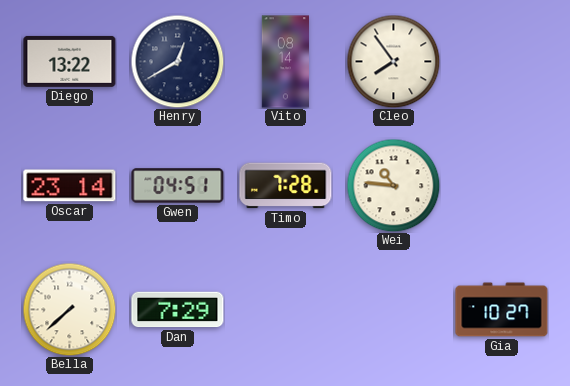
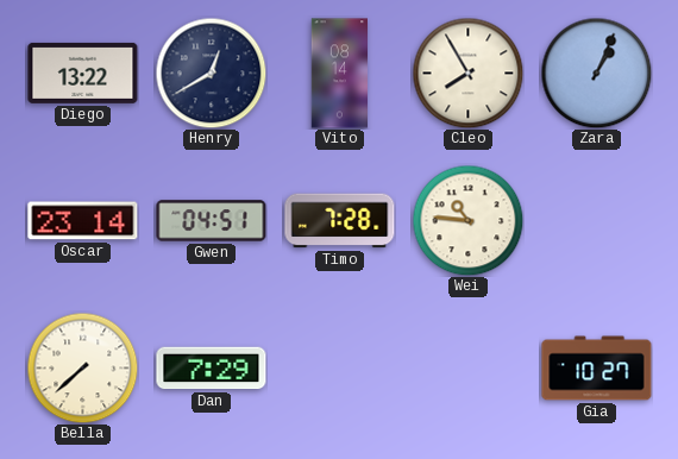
Cleo: 7:54 -> 7:55 (467, 73)
Zara: none -> 1:04 (596, 73)
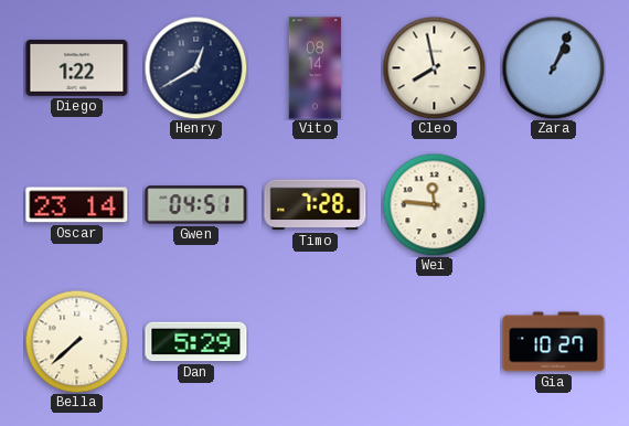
Diego: 13:22 -> 1:22 (77, 67)
Cleo: 7:55 -> 7:58 (434, 67)
Wei: 10:46 -> 11:46 (434, 204)
Dan: 7:29 -> 5:29 (196, 342)
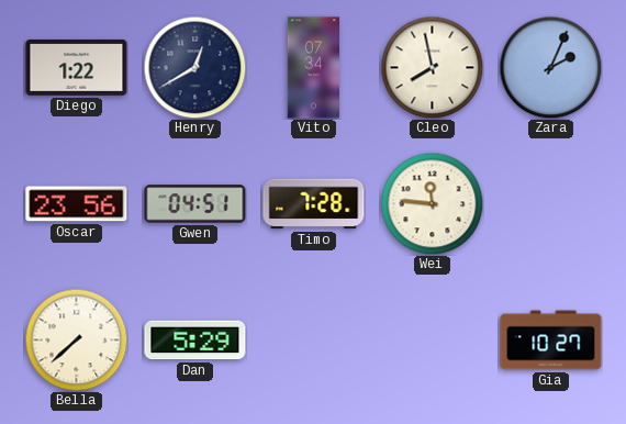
Vito: 08:14 -> 07:34 (314, 68)
Zara: 1:04 -> 2:04 (550, 67)
Oscar: 23:14 -> 23:56 (77, 204)
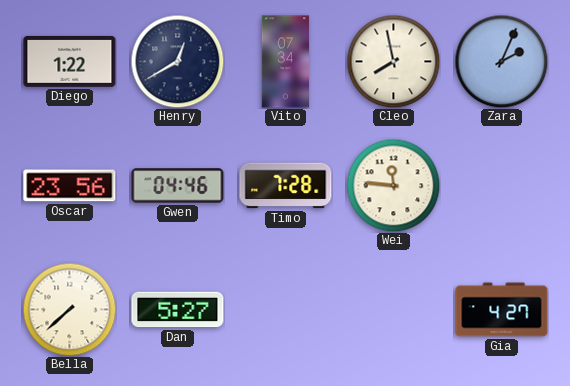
Gwen: 04:51 -> 04:46 (178, 186)
Dan: 5:29 -> 5:27 (178, 310)
Gia: 10:27 -> 4:27 (502, 310)
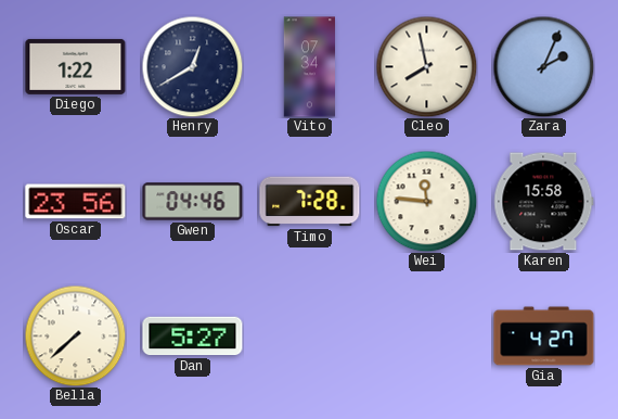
Karen: none -> 15:58 (544, 202)
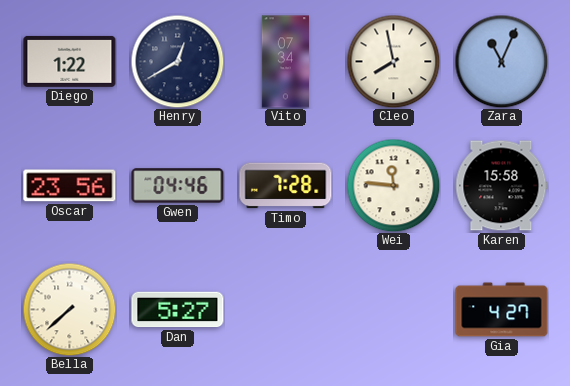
Zara: 2:04 -> 11:04 (501, 61)
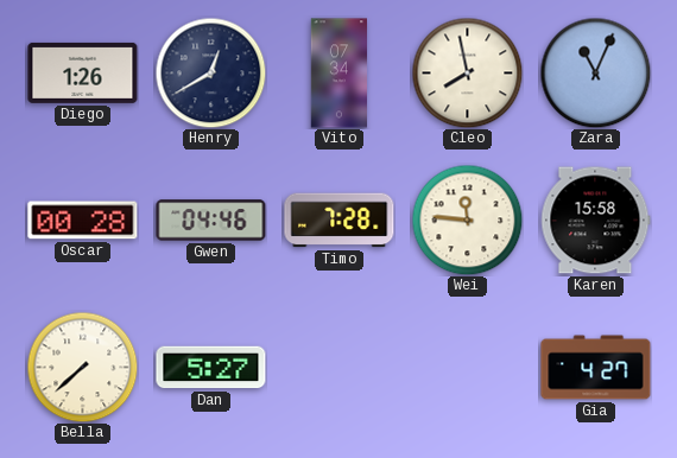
Diego: 1:22 -> 1:26 (83, 72)
Oscar: 23:56 -> 00:28 (83, 221)
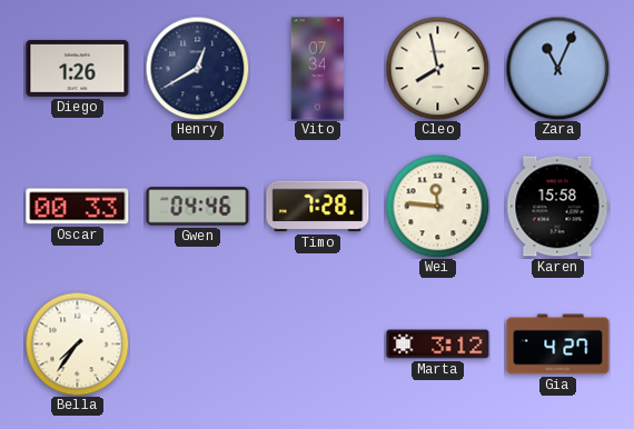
Oscar: 00:28 -> 00:33 (78, 207)
Bella: 7:38 -> 7:36 (77, 343)
Dan: 5:27 -> none (211, 368)
Marta: none -> 3:12 (438, 345)
